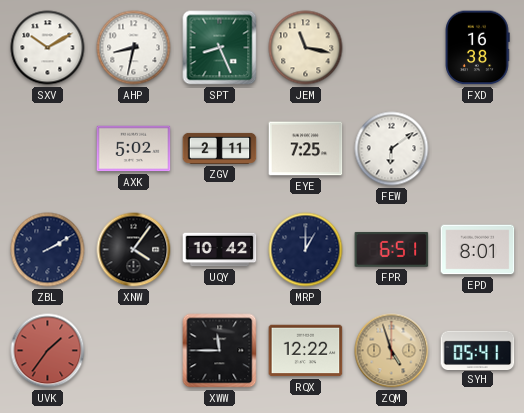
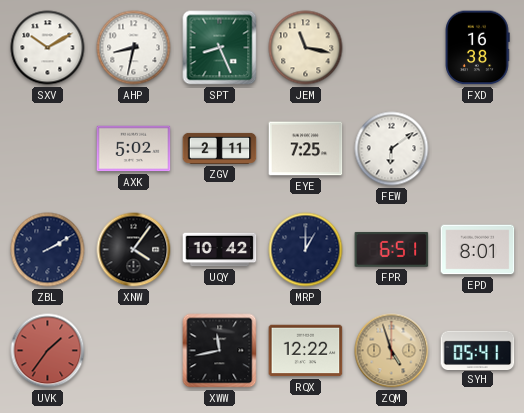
XWW: 11:45 -> 11:43 (220, 351)
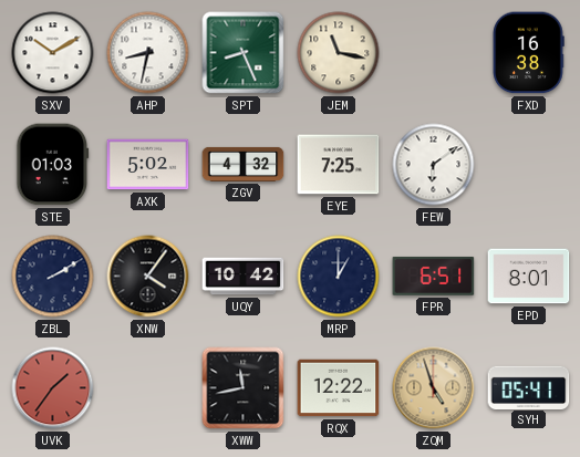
STE: none -> 01:03 (53, 165)
ZGV: 2:11 -> 4:32 (244, 164)
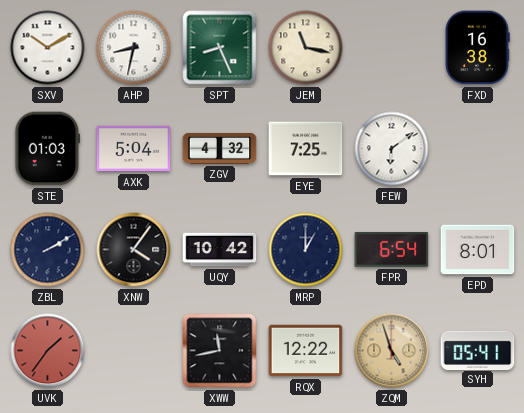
AXK: 5:02 -> 5:04 (134, 149)
FPR: 6:51 -> 6:54 (392, 249)
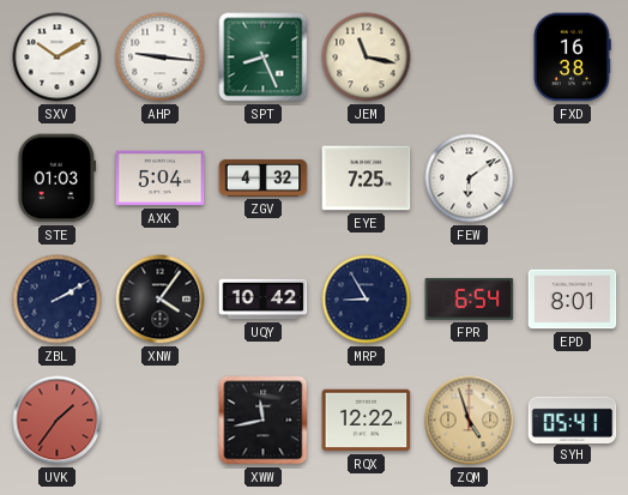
AHP: 8:32 -> 9:16 (161, 58)
MRP: 1:00 -> 8:55 (367, 300)
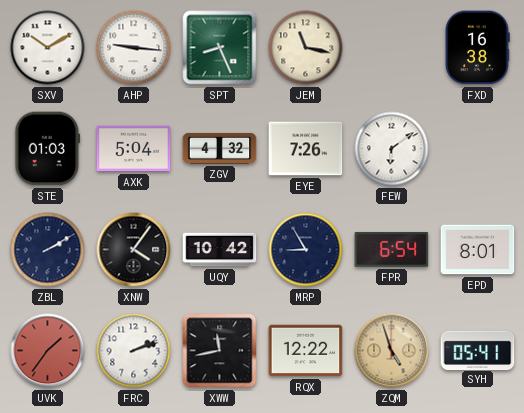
EYE: 7:25 -> 7:26 (306, 149)
FRC: none -> 2:12 (134, 351)
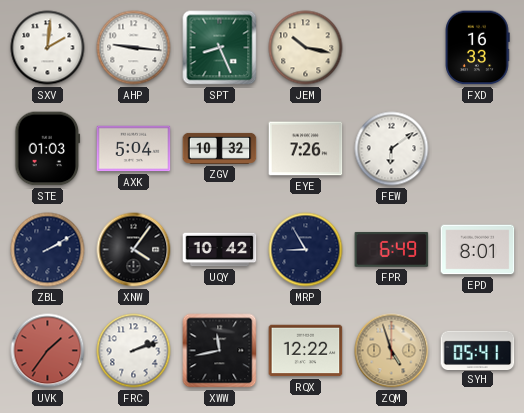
SXV: 10:10 -> 2:01 (48, 48)
JEM: 11:17 -> 10:17 (306, 48)
FXD: 16:38 -> 16:33 (477, 48)
ZGV: 4:32 -> 10:32 (220, 148)
FPR: 6:54 -> 6:49 (392, 249)
